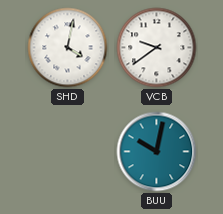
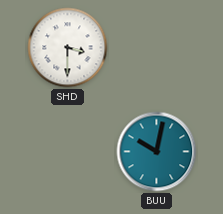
SHD: 4:02 -> 3:30 (68, 48)
VCB: 9:39 -> none (157, 48)
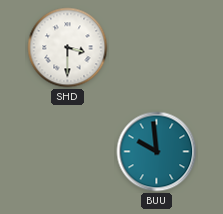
BUU: 10:02 -> 9:59 (157, 152)
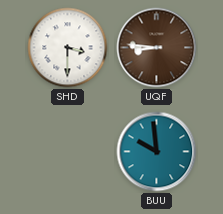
UQF: none -> 8:46 (157, 48)
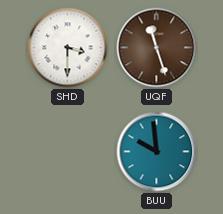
UQF: 8:46 -> 11:27 (157, 48)
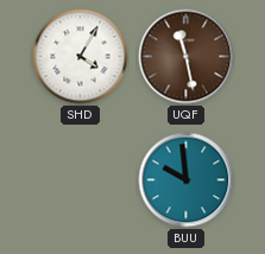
SHD: 3:30 -> 4:05 (81, 57)
UQF: 11:27 -> 11:28 (187, 57)
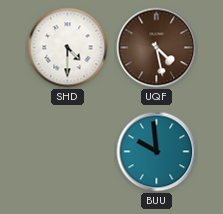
SHD: 4:05 -> 4:30 (68, 48)
UQF: 11:28 -> 4:28 (157, 48)
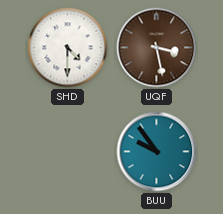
UQF: 4:28 -> 3:28 (157, 48)
BUU: 9:59 -> 9:54 (157, 152)
